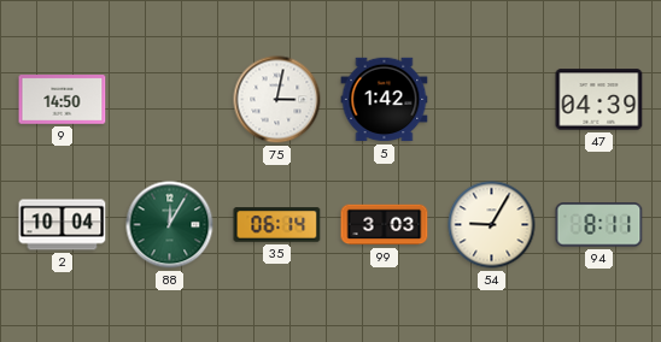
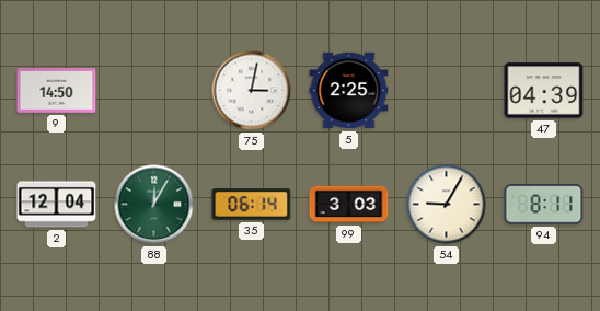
5: 1:42 -> 2:25 (349, 91)
2: 10:04 -> 12:04 (57, 205)
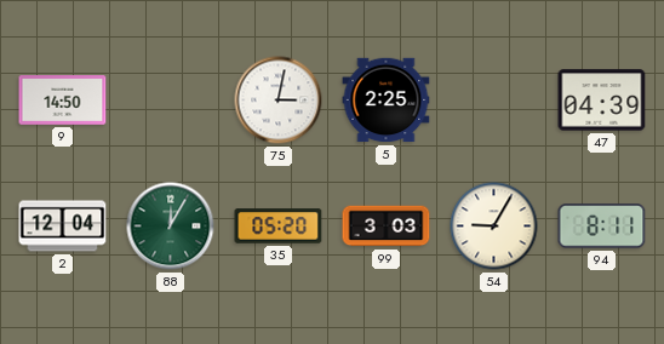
35: 06:14 -> 05:20 (279, 227)
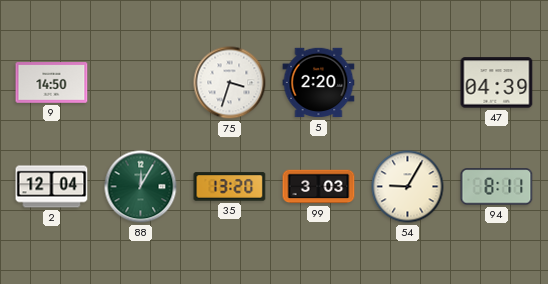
75: 3:02 -> 3:33 (230, 83)
5: 2:25 -> 2:20 (319, 83)
35: 05:20 -> 13:20 (230, 187)
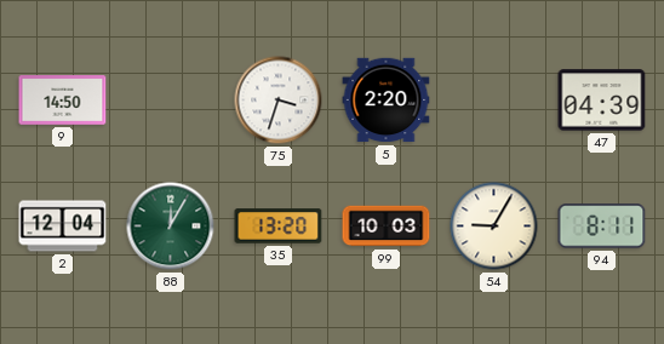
99: 3:03 -> 10:03 (387, 227)
